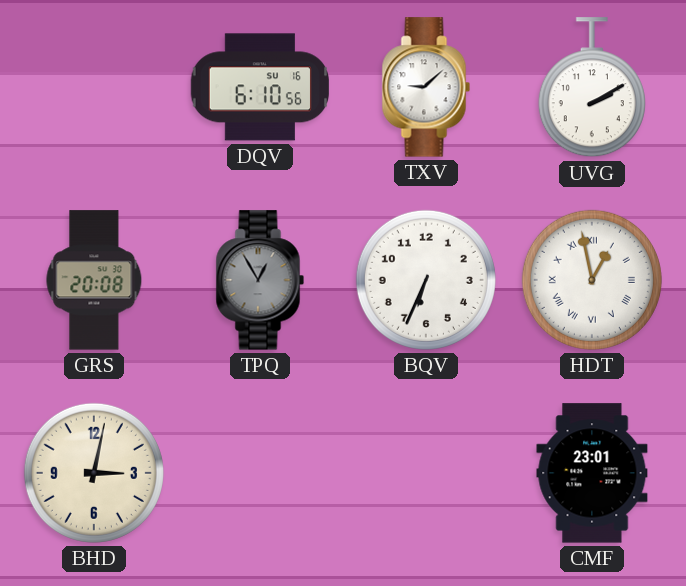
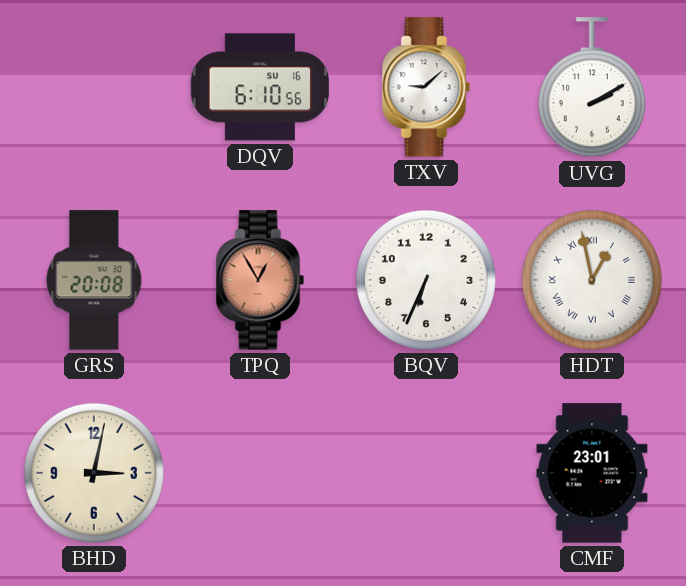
TPQ dial: grey -> salmon (260, 280)
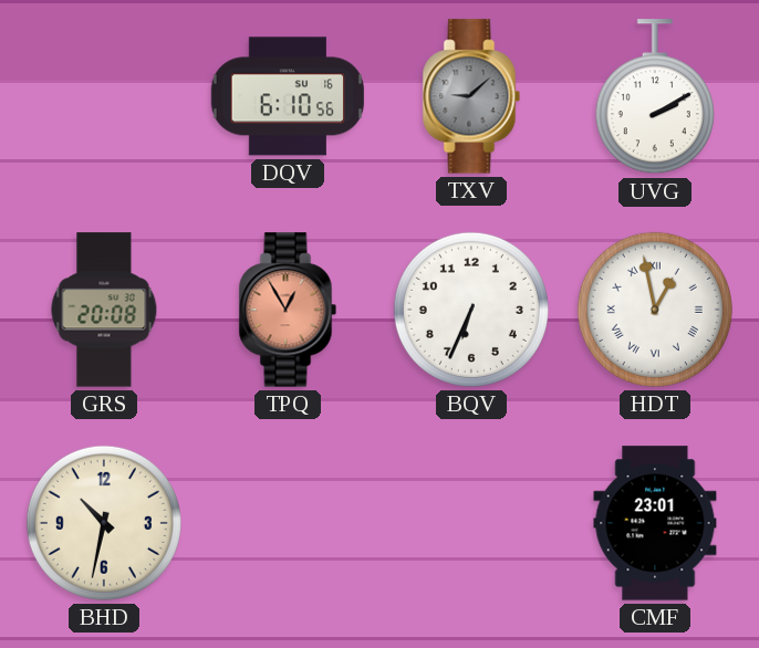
TXV dial: white -> grey (471, 96)
BHD: 3:02 -> 10:32 (104, 523)
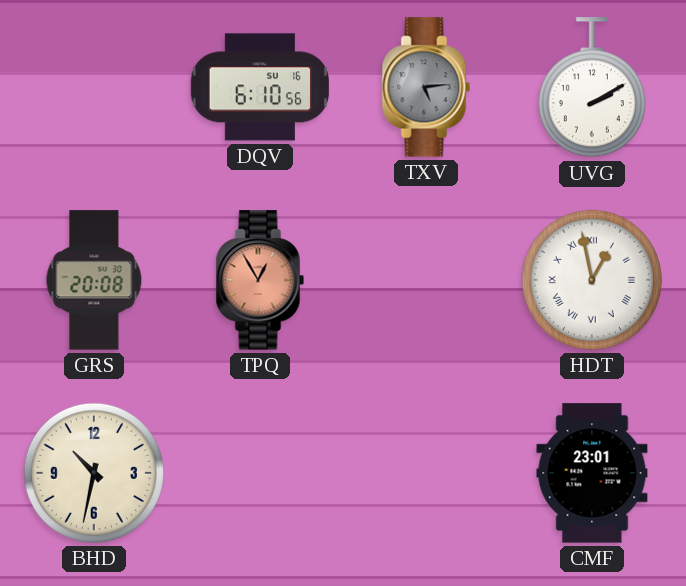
TXV: 9:08 -> 5:14 (426, 87)
BQV: 6:34 -> none (471, 310)
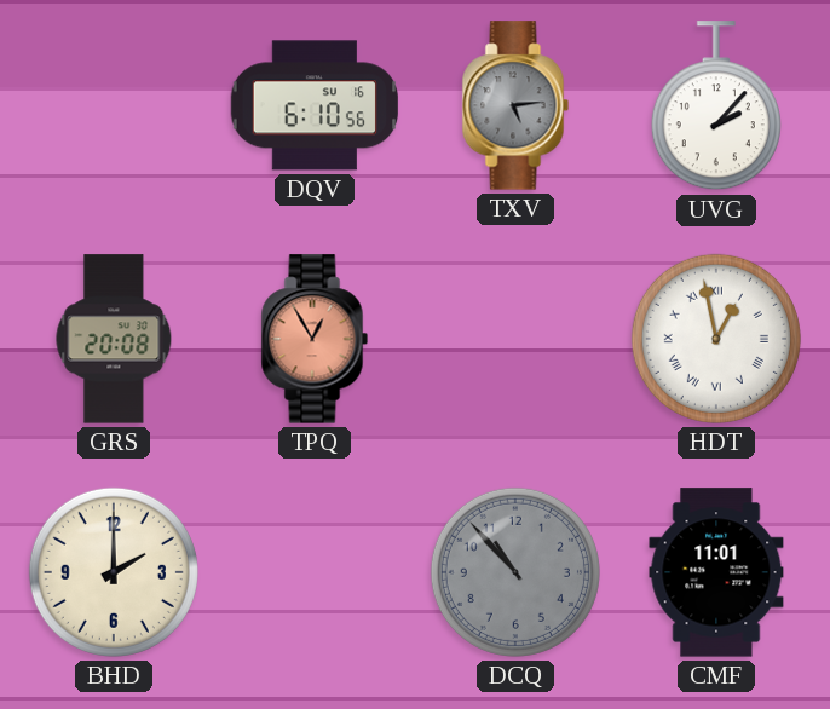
UVG: 2:10 -> 2:07 (716, 106)
BHD: 10:32 -> 2:00 (114, 572)
DCQ: none -> 10:53 (515, 572)
CMF: 23:01 -> 11:01 (716, 572)
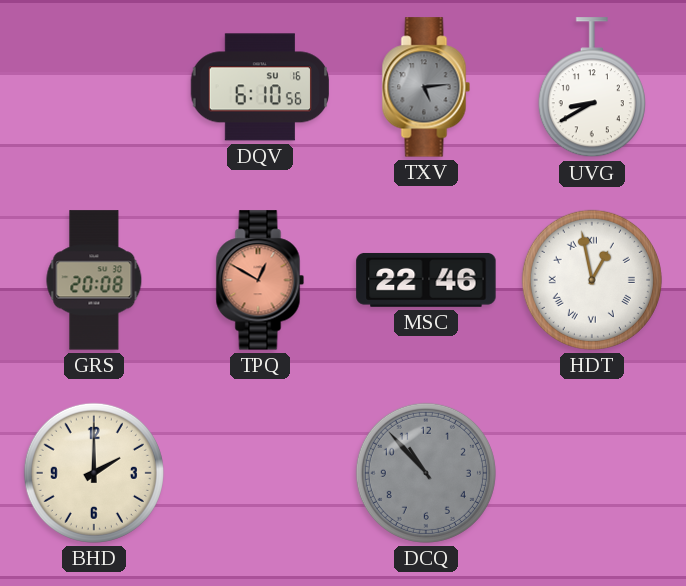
UVG: 2:07 -> 8:40 (592, 88)
TPQ: 12:55 -> 12:50 (260, 280)
MSC: none -> 22:46 (426, 280)
CMF: 11:01 -> none (716, 572)
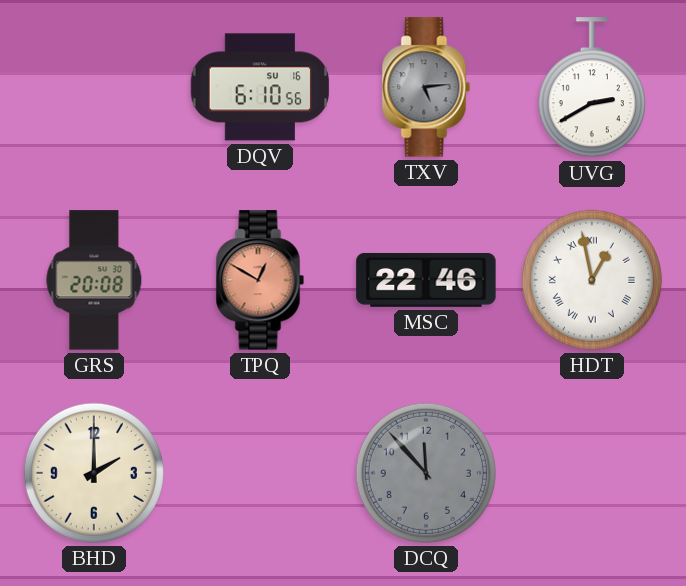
UVG: 8:40 -> 2:40 (592, 88)
DCQ: 10:53 -> 11:53 (426, 473)
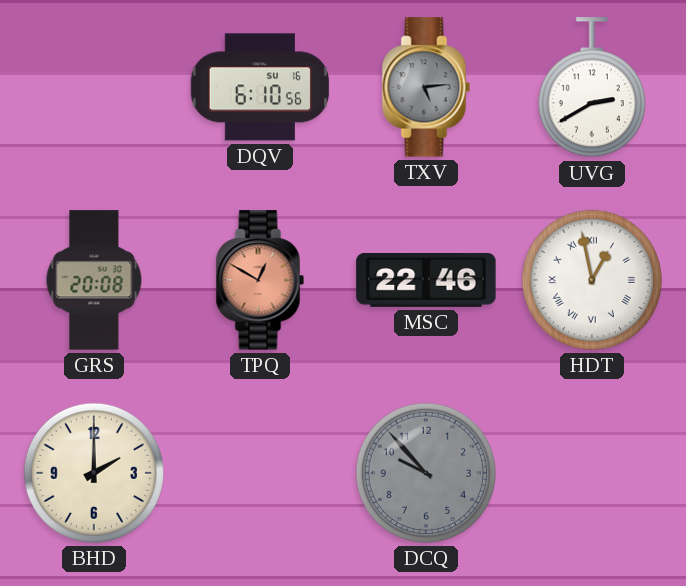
DCQ: 11:53 -> 9:53 (426, 473)
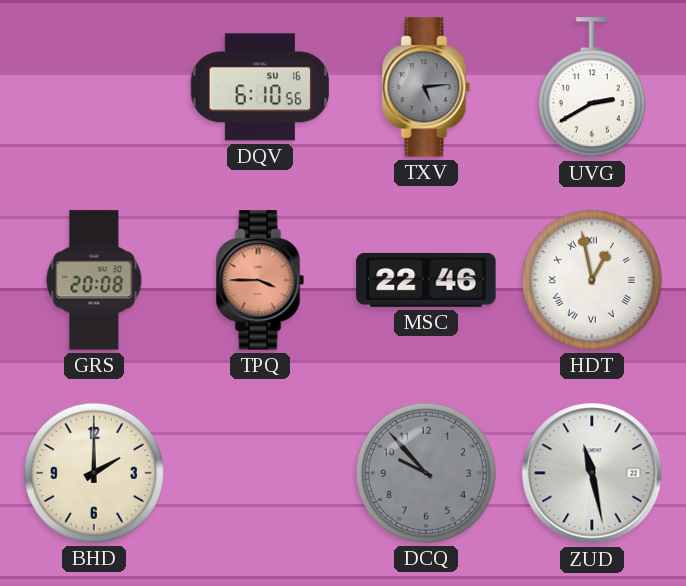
TPQ: 12:50 -> 3:45 (260, 280)
ZUD: none -> 11:28 (592, 473)
